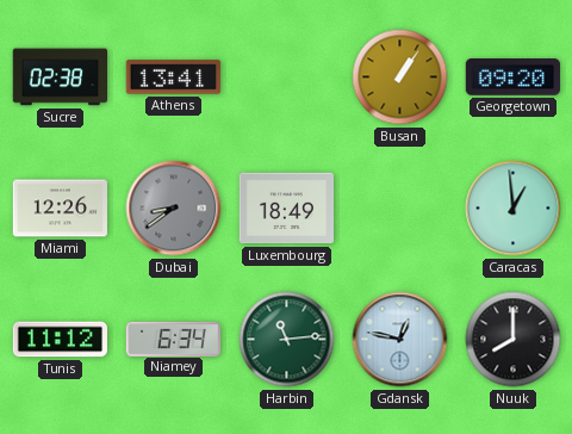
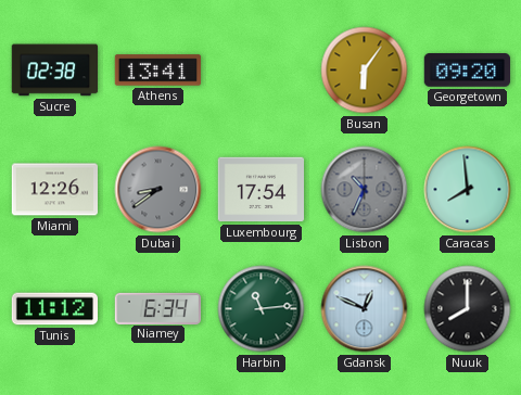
Busan: 1:06 -> 6:06 (365, 71)
Luxembourg: 18:49 -> 17:54 (262, 190)
Lisbon: none -> 10:34 (365, 190)
Caracas: 12:59 -> 7:59 (468, 190)
Gdansk: 12:47 -> 12:49 (365, 309)
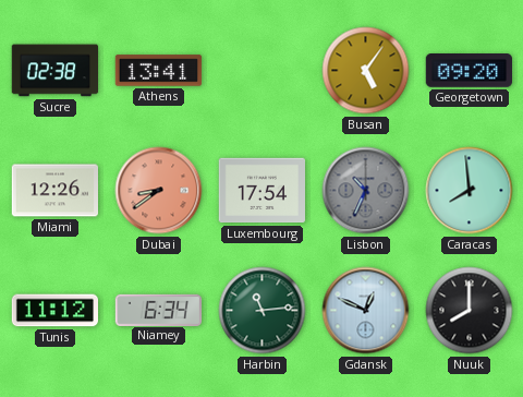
Busan: 6:06 -> 5:06 (366, 71)
Dubai dial: grey -> salmon (159, 191)
